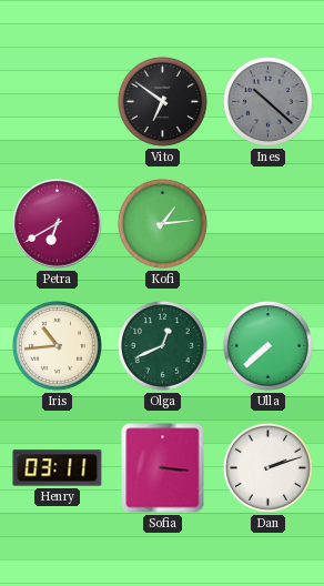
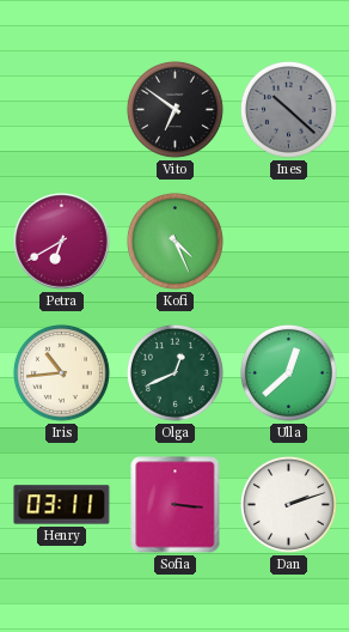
Kofi: 1:14 -> 4:26 (174, 241)
Ulla: 7:38 -> 12:38 (288, 372)
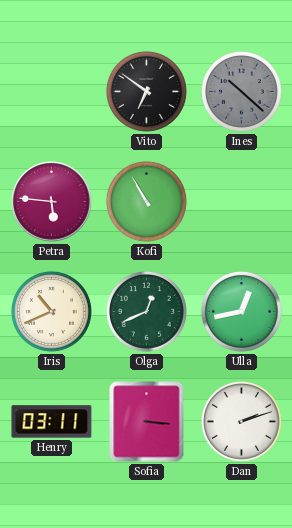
Petra: 6:40 -> 5:46 (52, 202)
Kofi: 4:26 -> 10:55 (146, 201)
Iris: 10:44 -> 10:41 (51, 311)
Ulla: 12:38 -> 12:43 (241, 311)
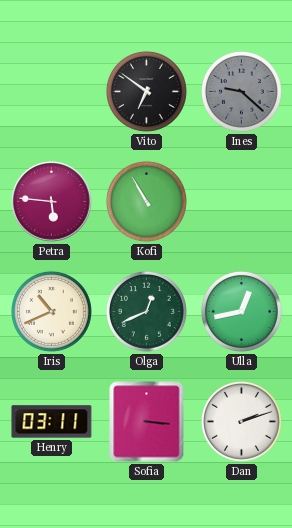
Ines: 10:22 -> 9:22 (241, 91)
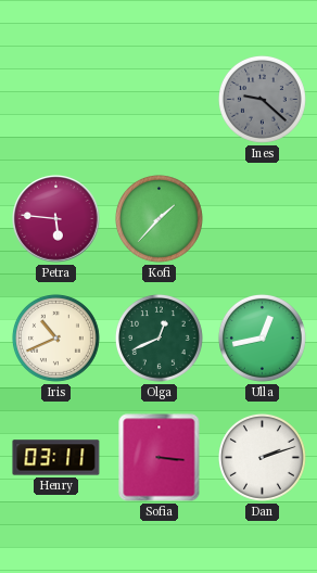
Vito: 6:51 -> none (146, 91)
Kofi: 10:55 -> 1:37 (158, 218)
